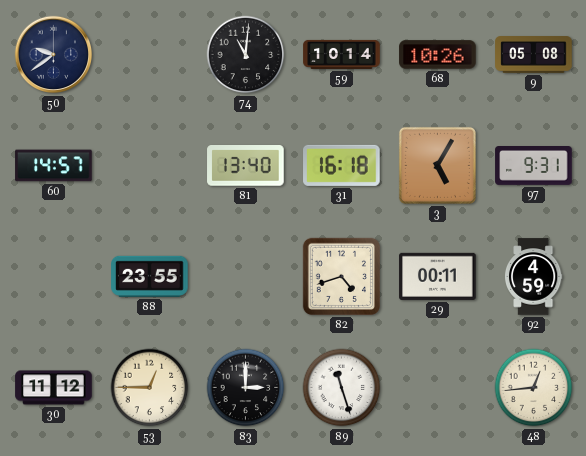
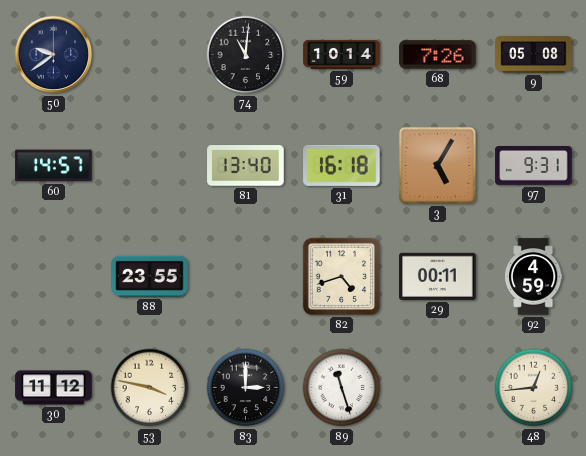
68: 10:26 -> 7:26 (438, 55)
53: 12:45 -> 3:47 (150, 388)
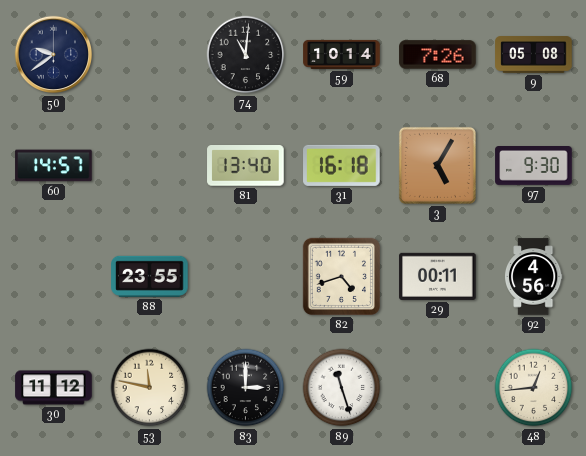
97: 9:31 -> 9:30 (534, 166)
92: 4:59 -> 4:56 (533, 277)
53: 3:47 -> 11:47 (150, 388)
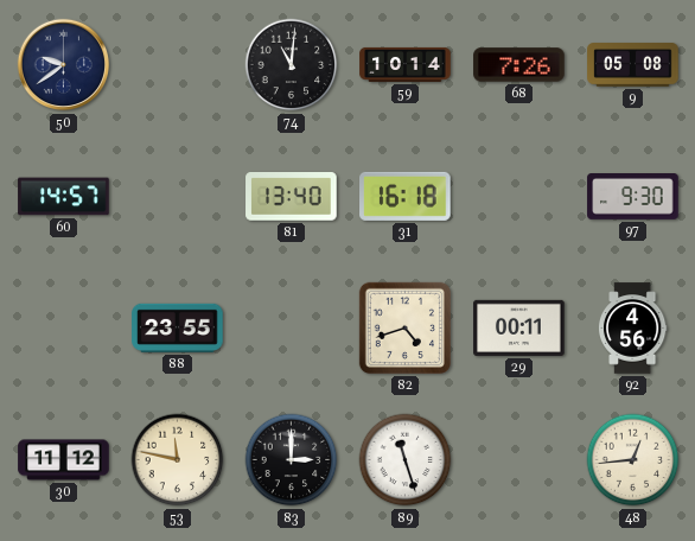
3: 5:05 -> none (437, 165)
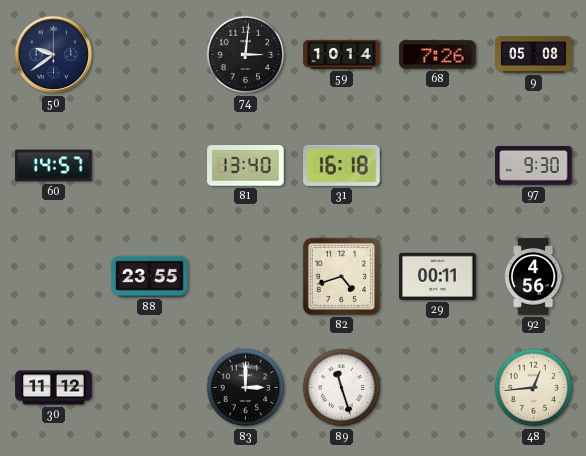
74: 11:01 -> 3:01 (246, 55)
53: 11:47 -> none (178, 460)
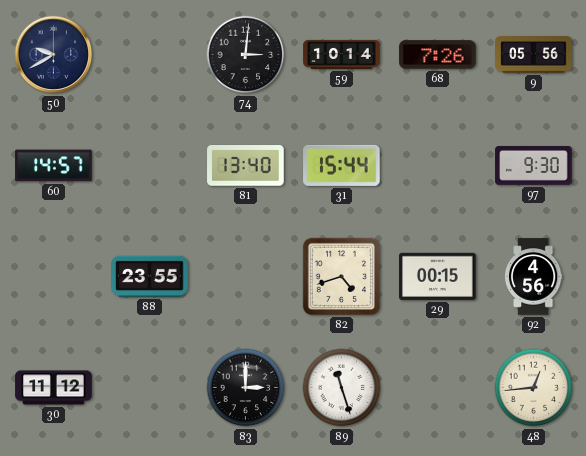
50: 9:39 -> 9:40 (54, 55)
9: 05:08 -> 05:56 (534, 55)
31: 16:18 -> 15:44 (342, 165)
29: 00:11 -> 00:15 (438, 276)
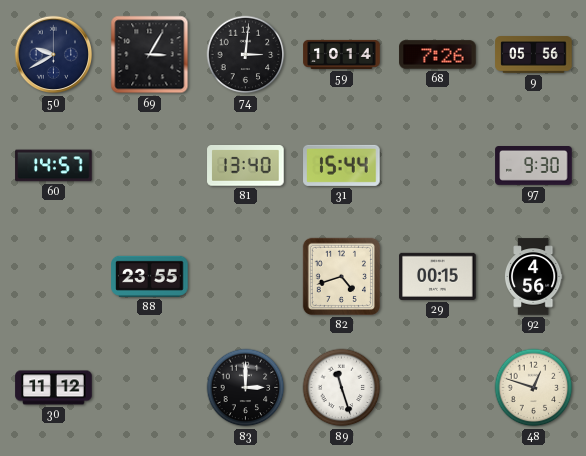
69: none -> 3:05 (150, 55)
48: 12:44 -> 12:48 (534, 388)
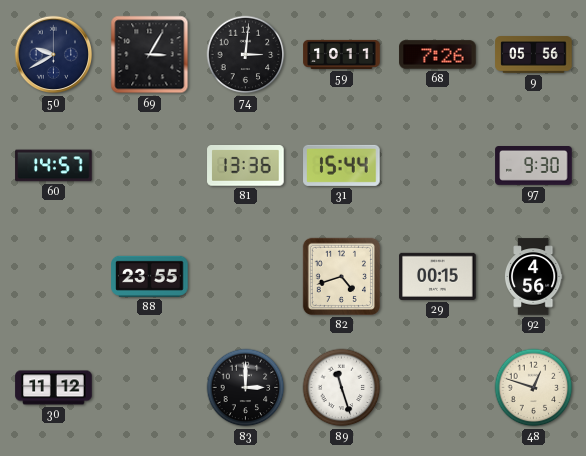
59: 10:14 -> 10:11 (342, 54)
81: 13:40 -> 13:36 (246, 166)
